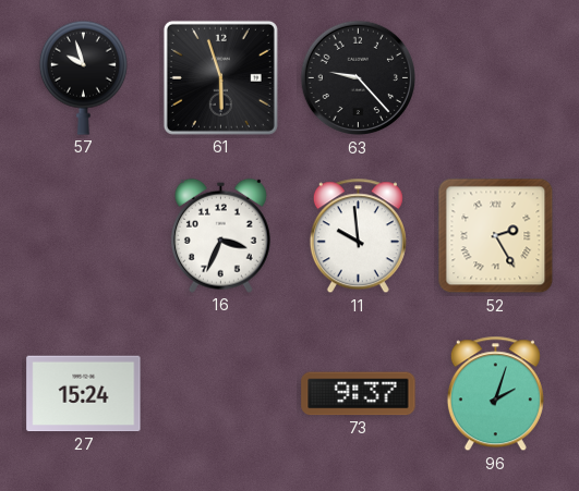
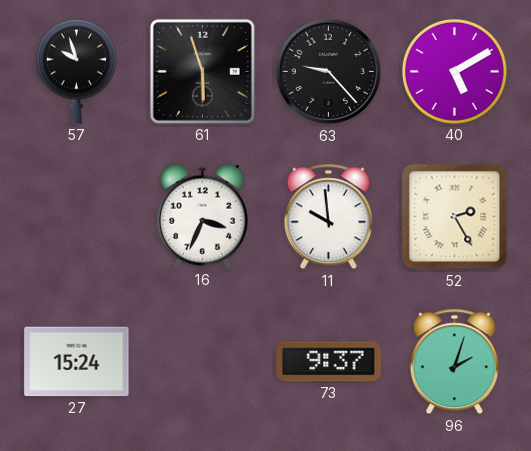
40: none -> 5:10 (454, 71)
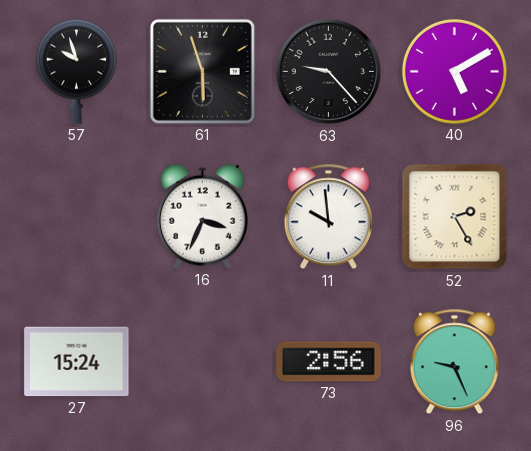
73: 9:37 -> 2:56 (329, 362)
96: 2:03 -> 9:26 (454, 362)
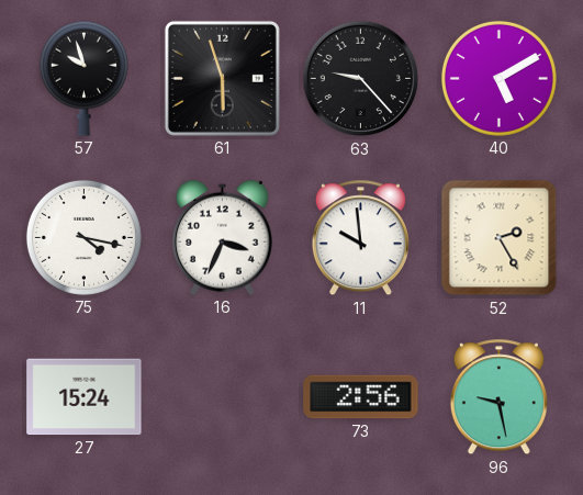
75: none -> 4:17 (83, 237)
96: 9:26 -> 9:28 (498, 397)
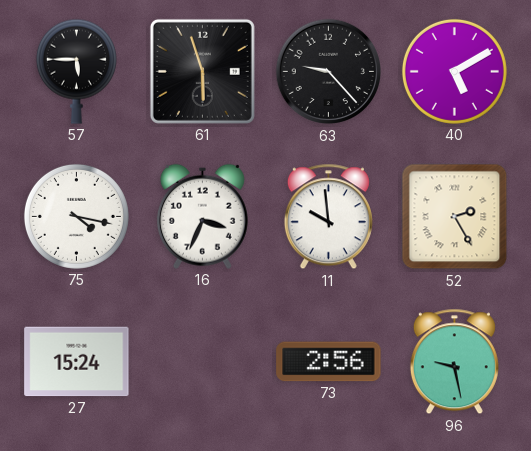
57: 9:57 -> 5:45 (76, 71)
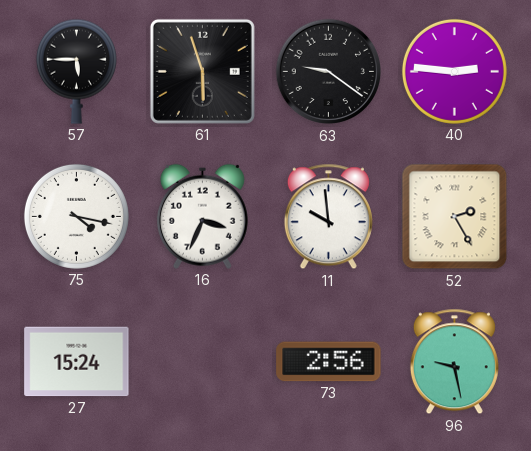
63: 9:23 -> 9:21 (329, 72)
40: 5:10 -> 2:46 (454, 71)
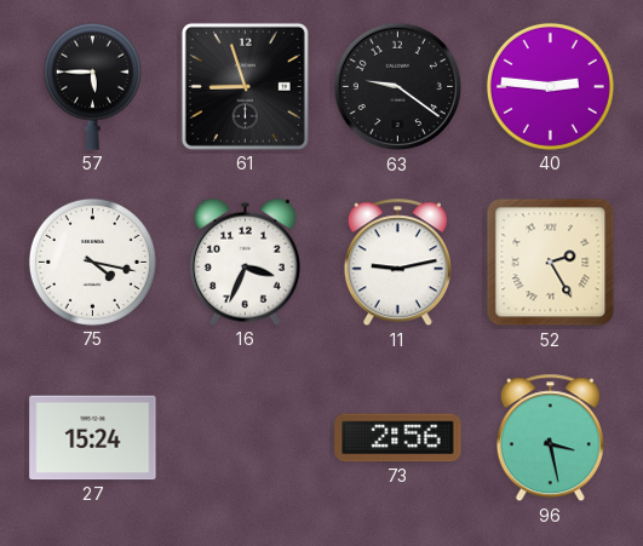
61: 5:57 -> 8:57 (245, 86)
11: 9:59 -> 9:13 (397, 263)
96: 9:28 -> 3:28 (550, 438)
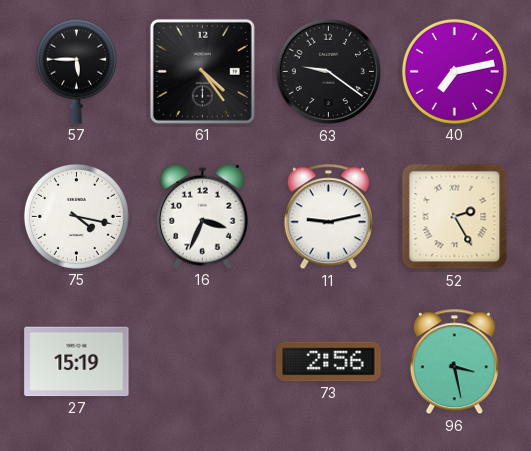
61: 8:57 -> 4:24 (202, 71)
40: 2:46 -> 7:13 (454, 71)
27: 15:24 -> 15:19 (77, 362)
